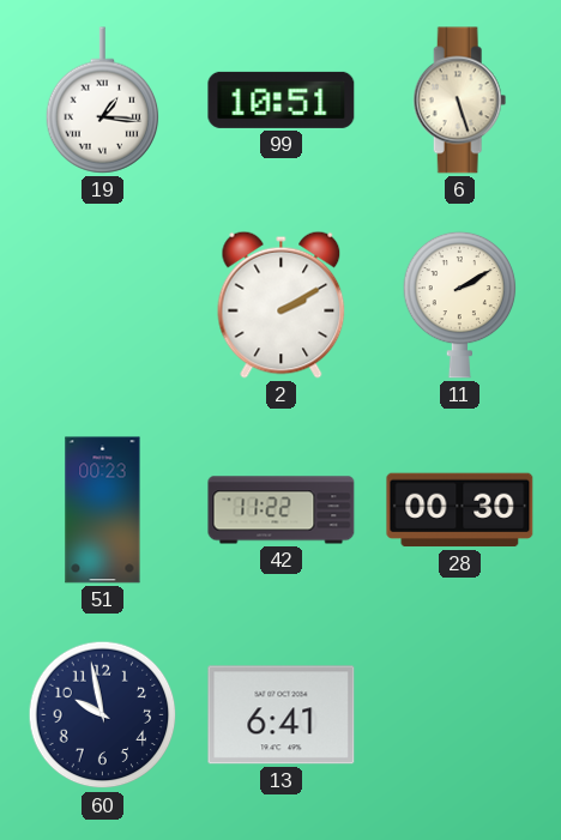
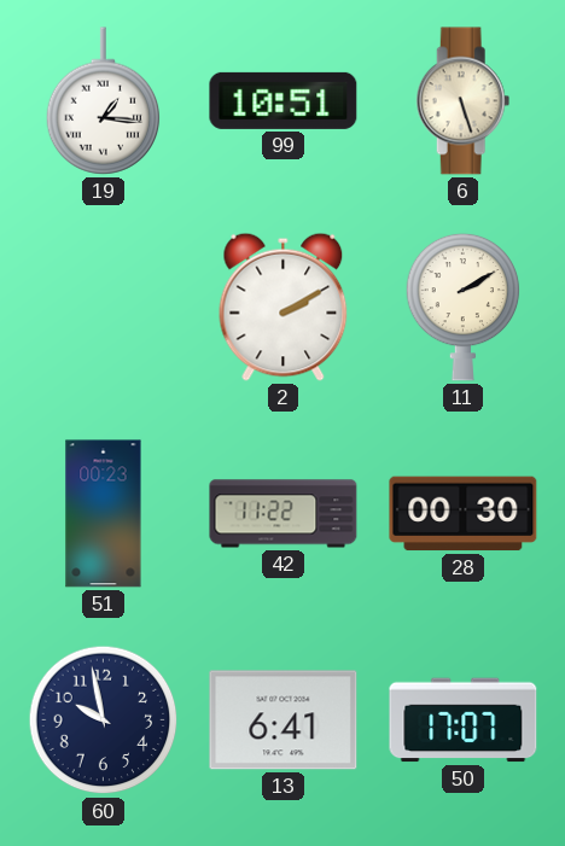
50: none -> 17:07 (464, 720)
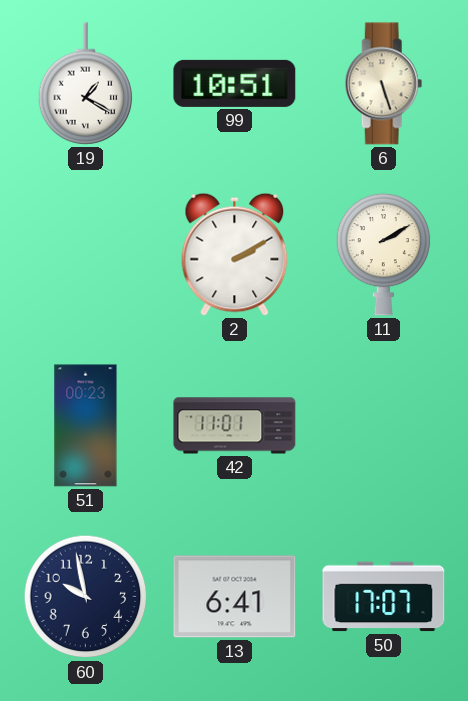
19: 1:16 -> 1:20 (86, 84)
42: 11:22 -> 11:01 (235, 426)
28: 00:30 -> none (464, 514)
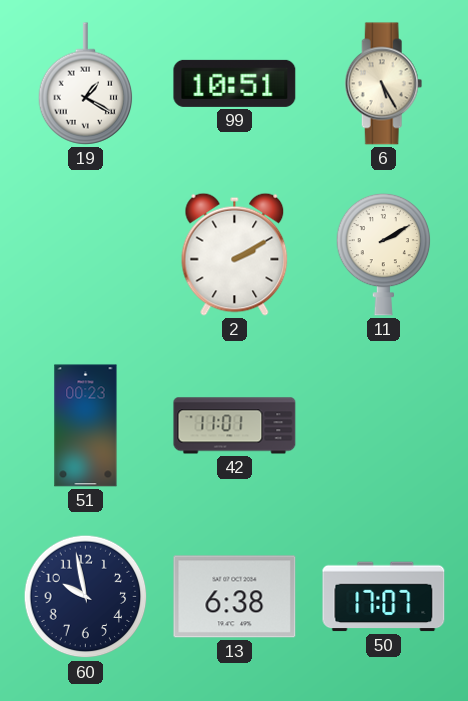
6: 5:27 -> 5:25 (384, 84)
13: 6:41 -> 6:38 (235, 597)
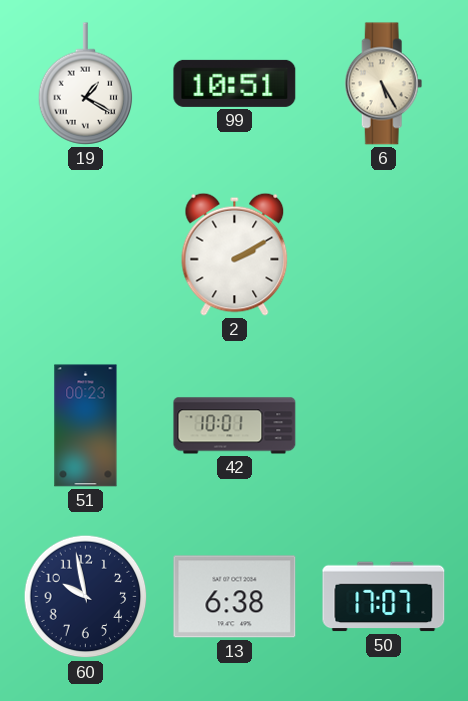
11: 2:10 -> none (384, 254)
42: 11:01 -> 10:01 (235, 426)
